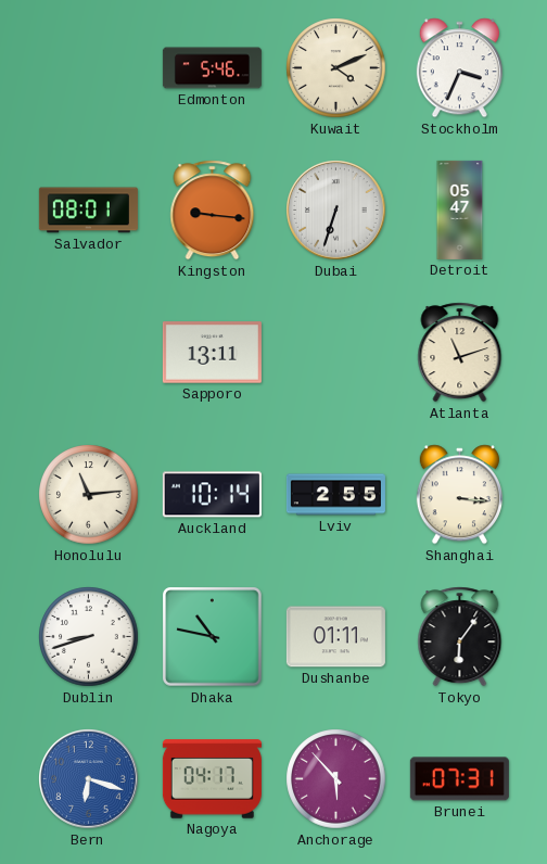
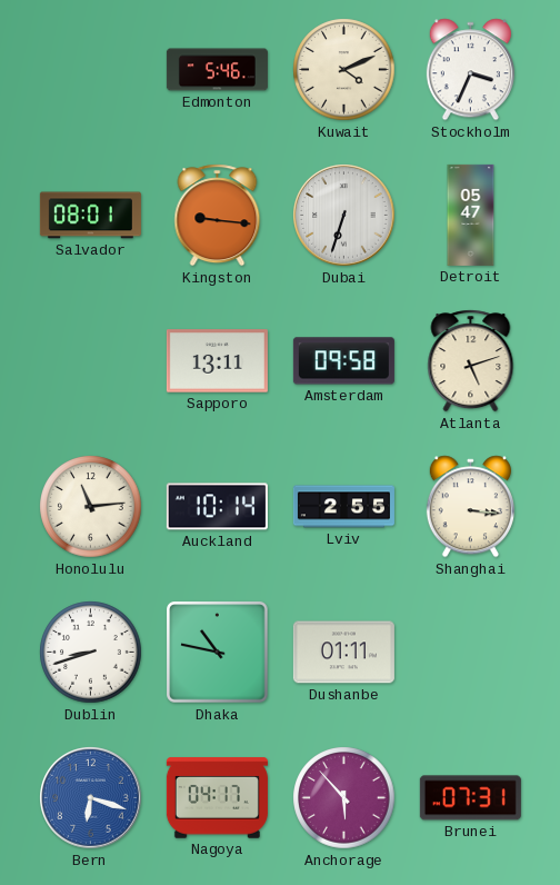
Amsterdam: none -> 09:58 (343, 361)
Atlanta: 11:12 -> 5:12 (471, 361)
Tokyo: 6:06 -> none (460, 637)
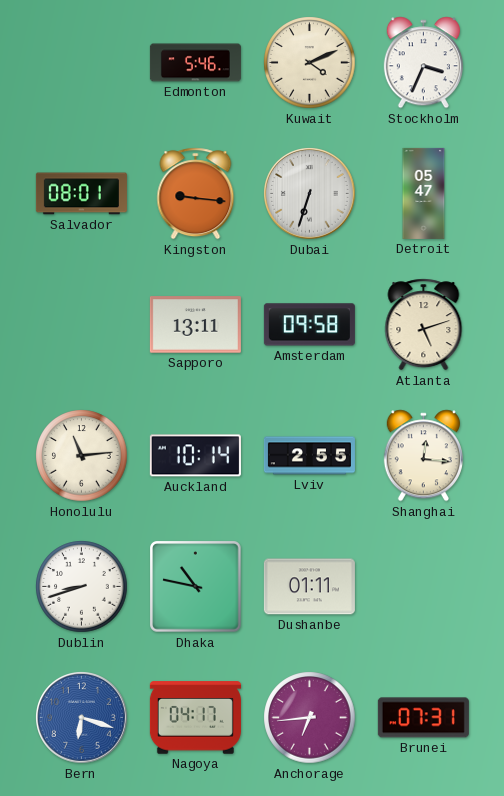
Shanghai: 3:16 -> 12:16 (423, 456)
Anchorage: 5:53 -> 6:44 (310, 718)
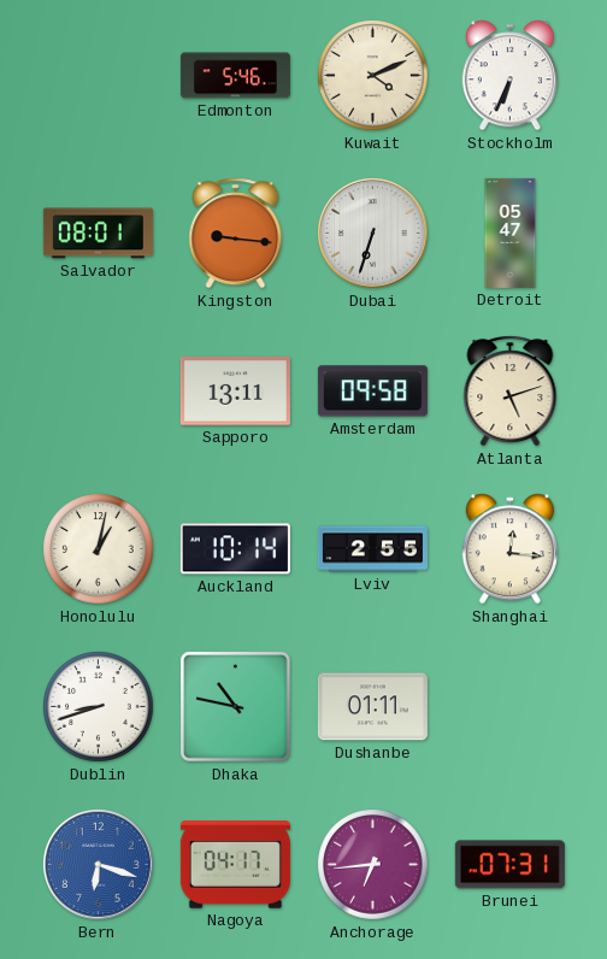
Stockholm: 3:34 -> 6:34 (509, 76)
Honolulu: 11:14 -> 1:02 (99, 549)
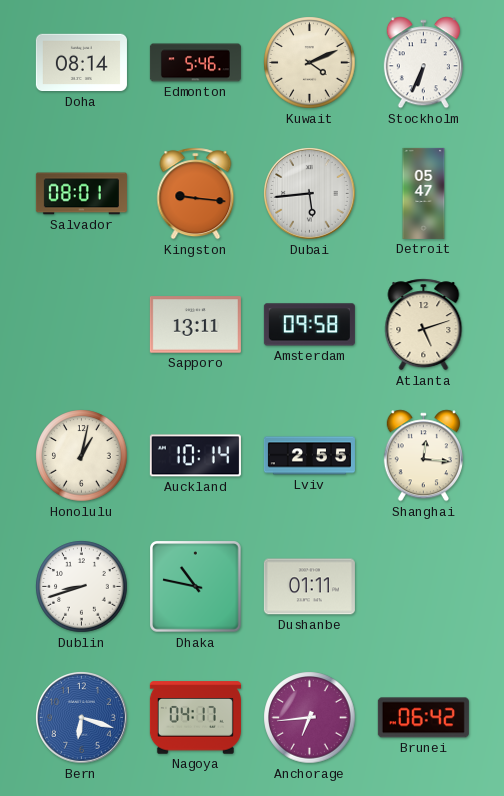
Doha: none -> 08:14 (81, 63)
Dubai: 6:33 -> 5:44 (310, 194)
Brunei: 07:31 -> 06:42 (423, 718)
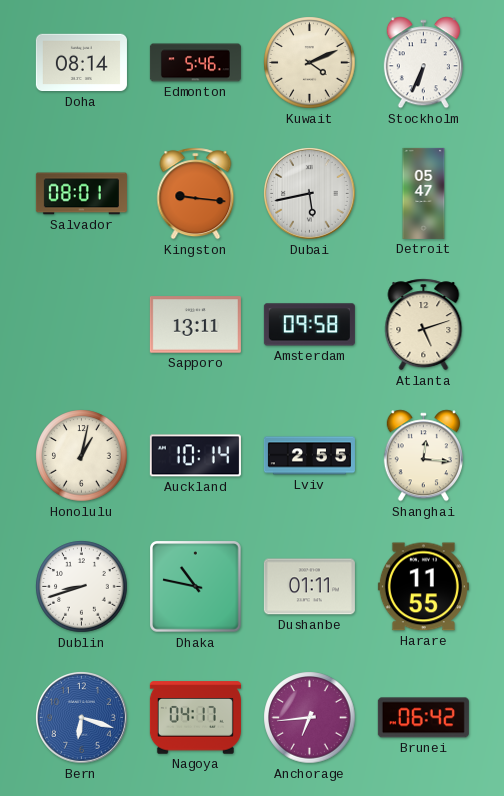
Dubai: 5:44 -> 5:43 (310, 194)
Harare: none -> 11:55 (423, 587)
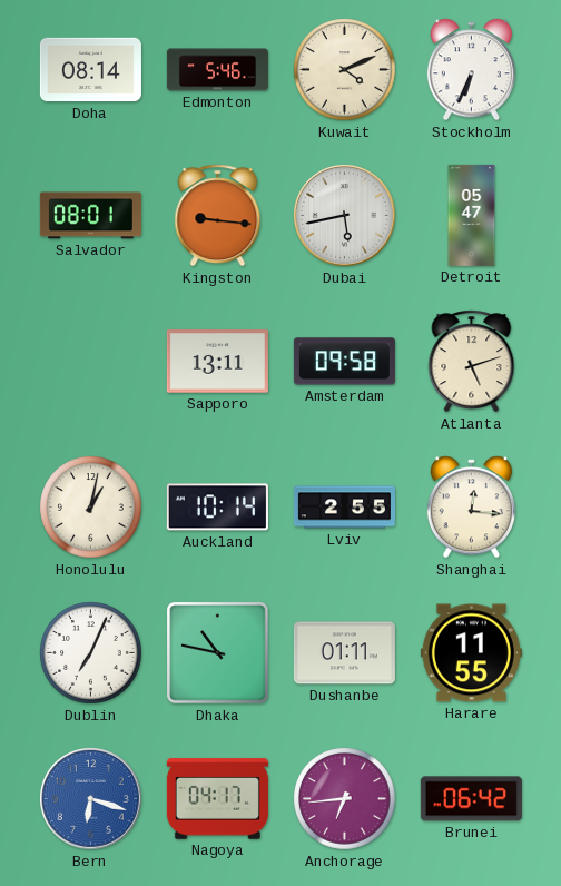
Dublin: 8:42 -> 7:04 (91, 653)
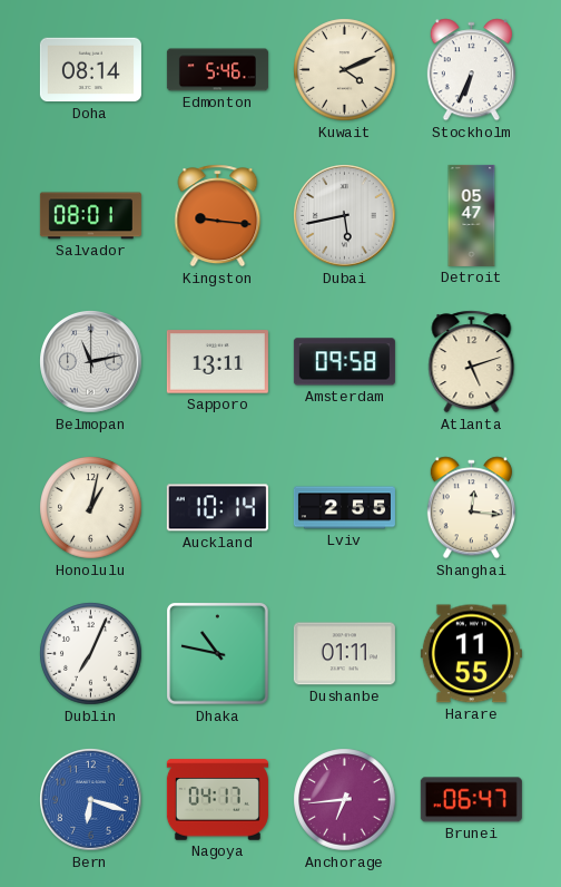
Belmopan: none -> 11:13 (91, 362)
Brunei: 06:42 -> 06:47 (471, 800)
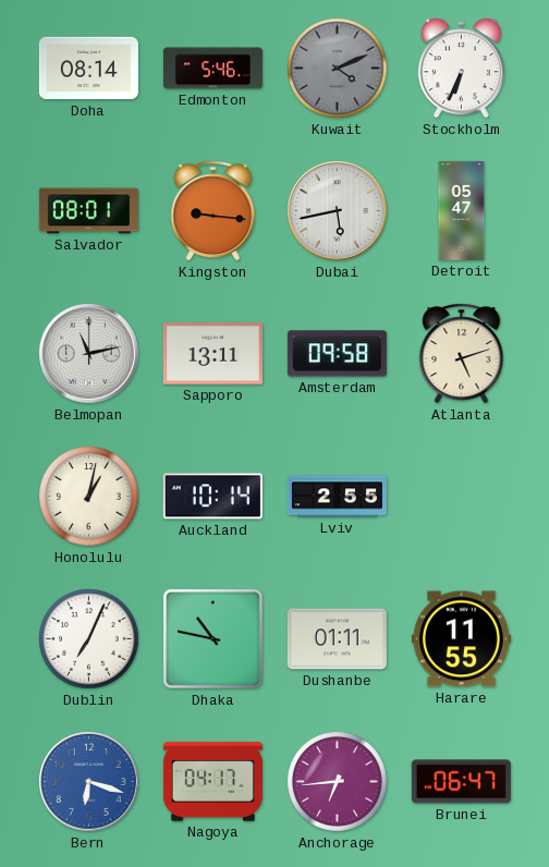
Kuwait dial: cream -> grey (338, 69)
Shanghai: 12:16 -> none (471, 508)
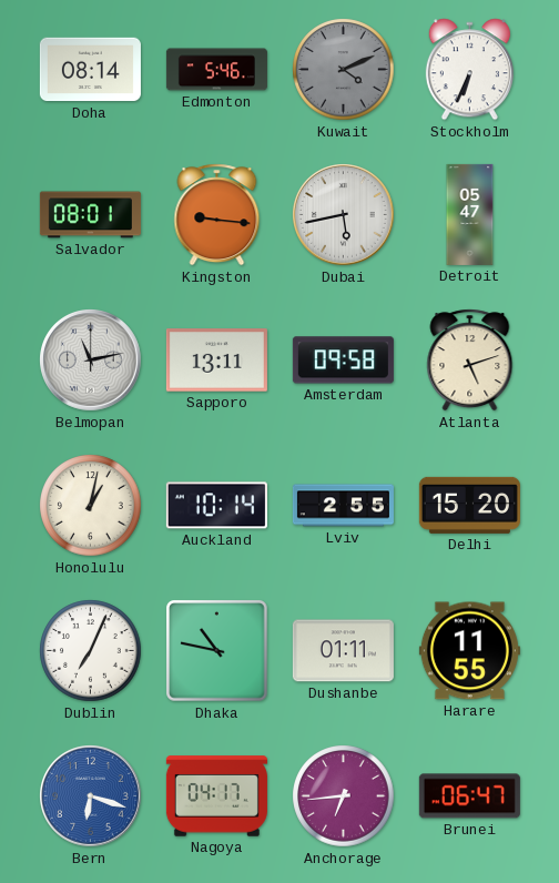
Delhi: none -> 15:20 (469, 505)
